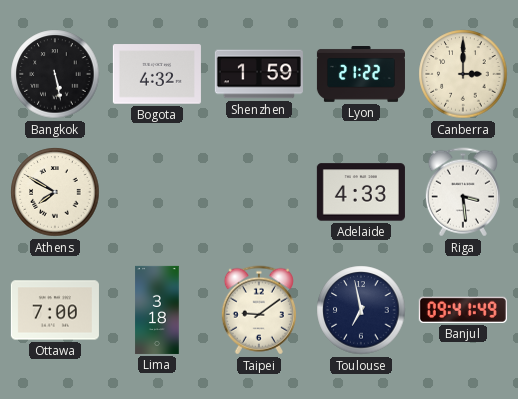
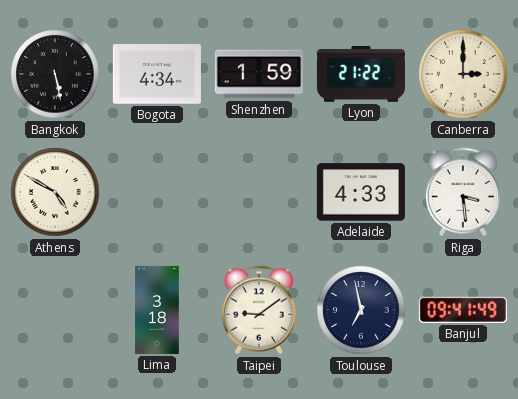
Bogota: 4:32 -> 4:34 (157, 74)
Athens: 7:50 -> 4:50 (55, 192)
Ottawa: 7:00 -> none (55, 310)
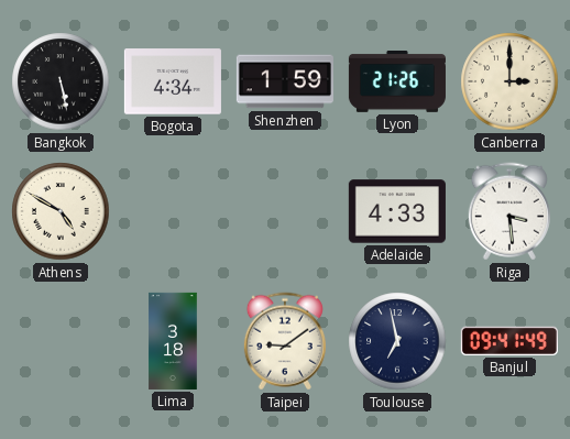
Lyon: 21:22 -> 21:26 (397, 83)
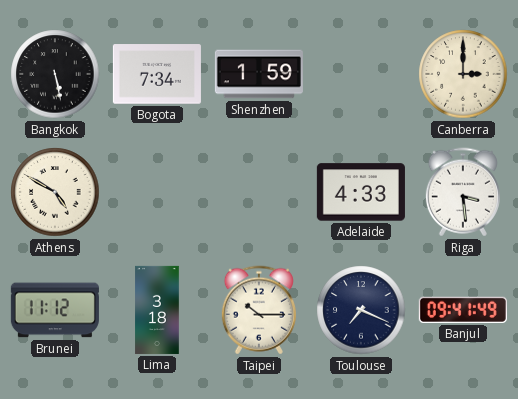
Bogota: 4:34 -> 7:34 (157, 74)
Lyon: 21:26 -> none (397, 83)
Brunei: none -> 11:12 (55, 310)
Taipei: 9:09 -> 10:15 (259, 310)
Toulouse: 6:58 -> 7:19 (361, 310)
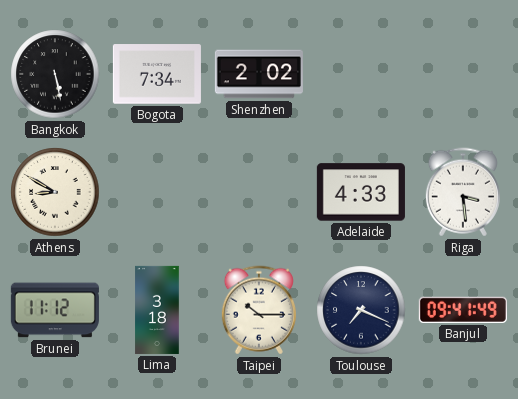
Shenzhen: 1:59 -> 2:02 (259, 74)
Canberra: 3:00 -> none (463, 74)
Athens: 4:50 -> 8:50 (55, 192)
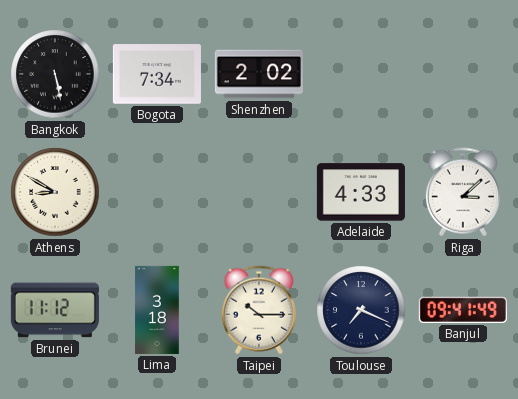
Riga: 3:29 -> 3:08 (463, 192)
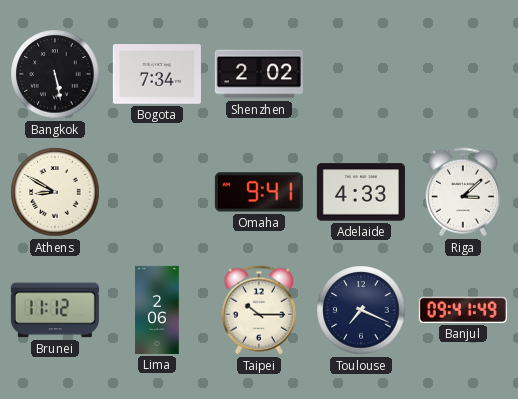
Omaha: none -> 9:41 (259, 192)
Lima: 3:18 -> 2:06 (157, 310)
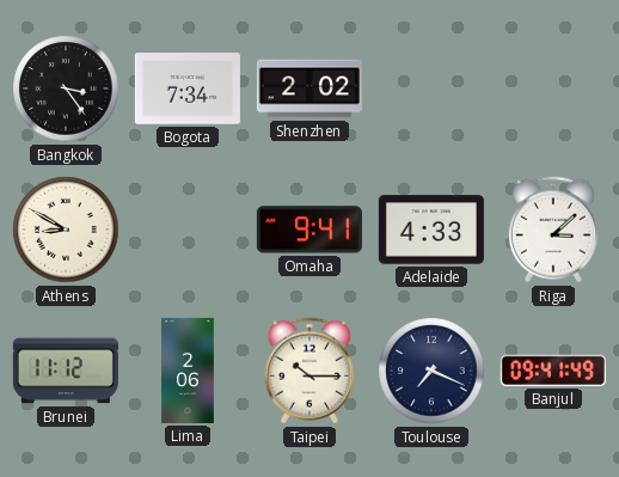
Bangkok: 5:28 -> 3:24 (66, 88)
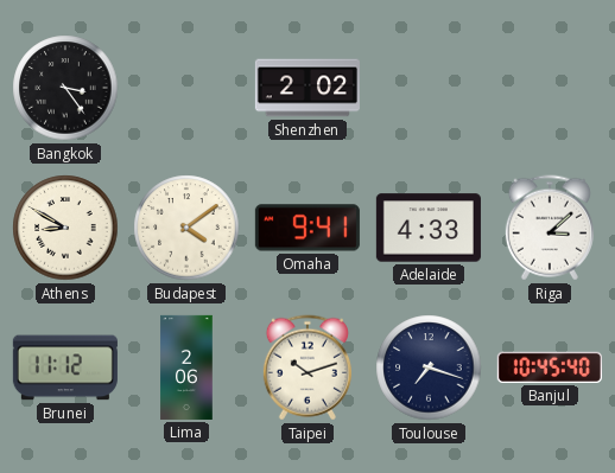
Bogota: 7:34 -> none (188, 88)
Budapest: none -> 4:09 (186, 228)
Taipei: 10:15 -> 10:12 (307, 367)
Toulouse: 7:19 -> 7:18 (429, 367)
Banjul: 09:41 -> 10:45 (550, 367)
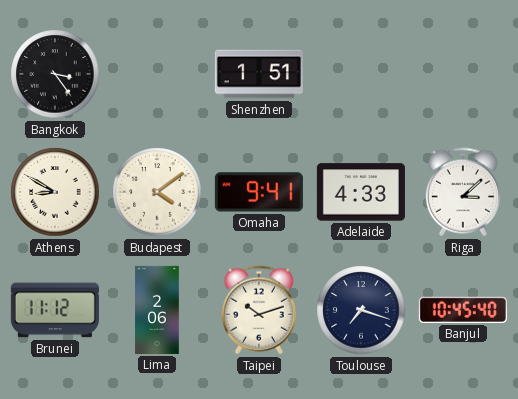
Shenzhen: 2:02 -> 1:51 (259, 74)
